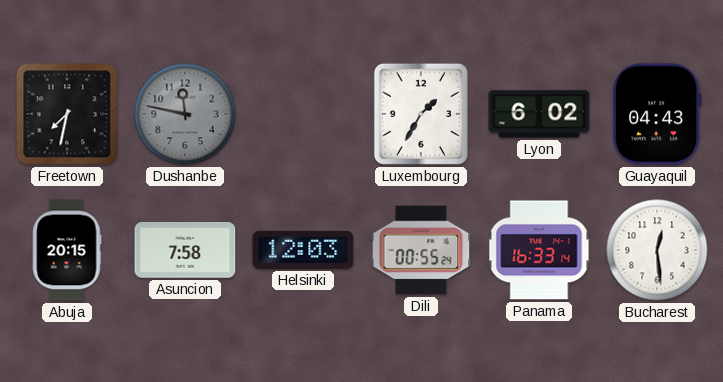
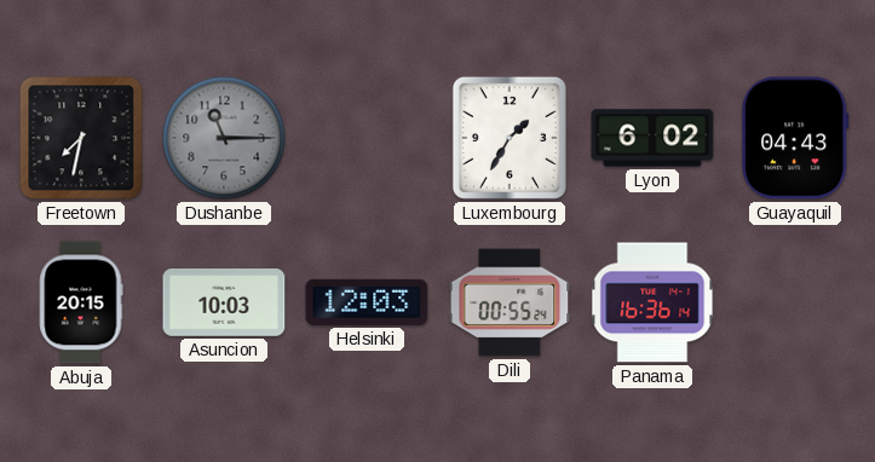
Dushanbe: 11:47 -> 11:15 (224, 138)
Asuncion: 7:58 -> 10:03 (224, 304)
Panama: 16:33 -> 16:36 (652, 302)
Bucharest: 12:29 -> none (657, 250)
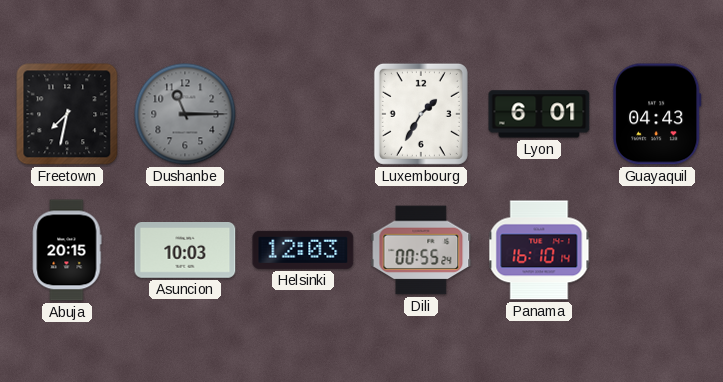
Lyon: 6:02 -> 6:01 (539, 114)
Panama: 16:36 -> 16:10 (539, 250)
